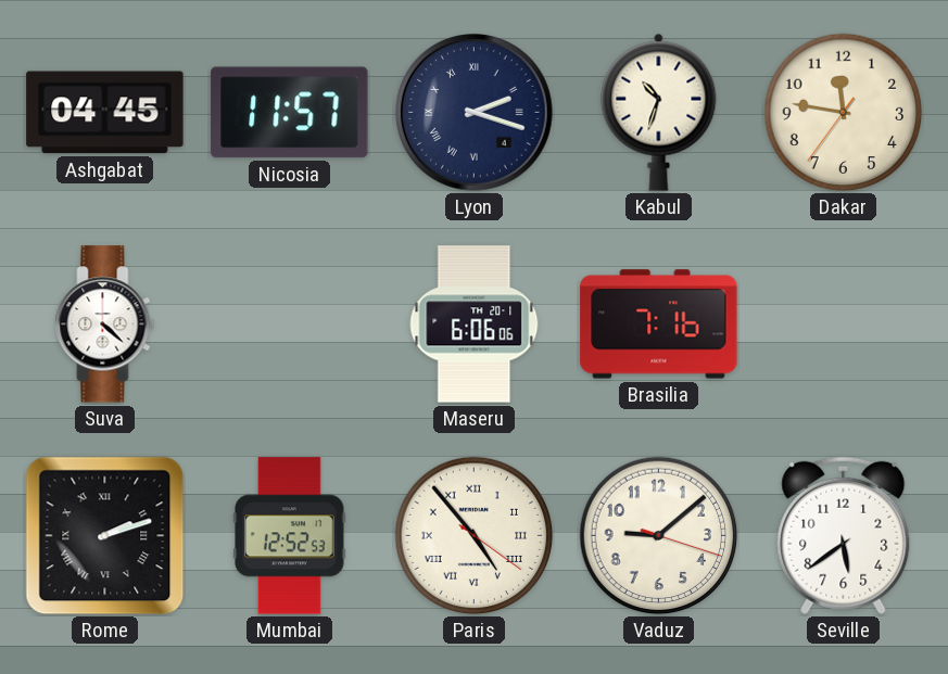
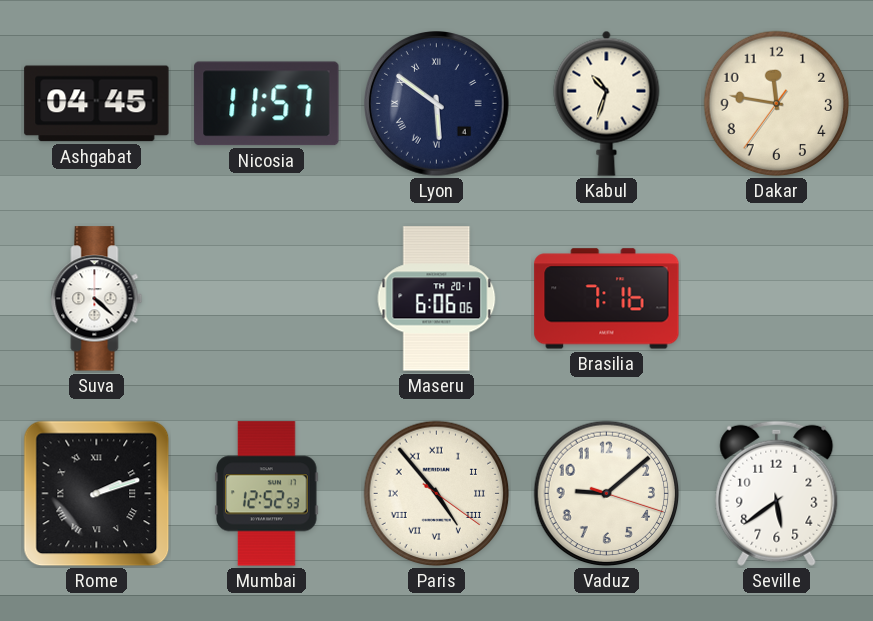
Lyon: 2:18 -> 5:51 (437, 104)
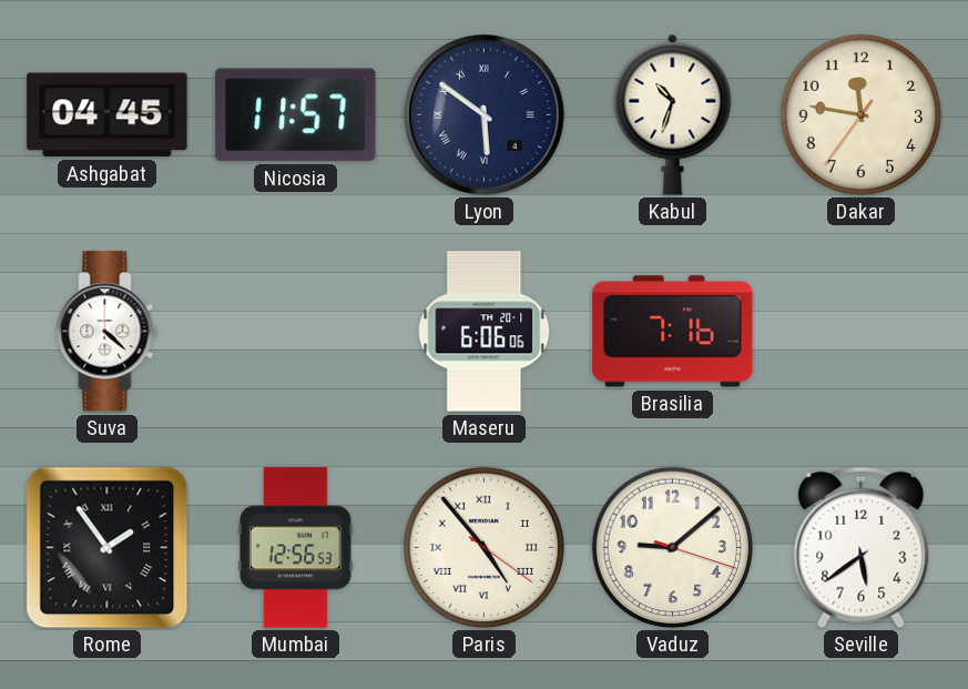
Rome: 2:12 -> 1:54 (108, 548)
Mumbai: 12:52 -> 12:56 (296, 548)
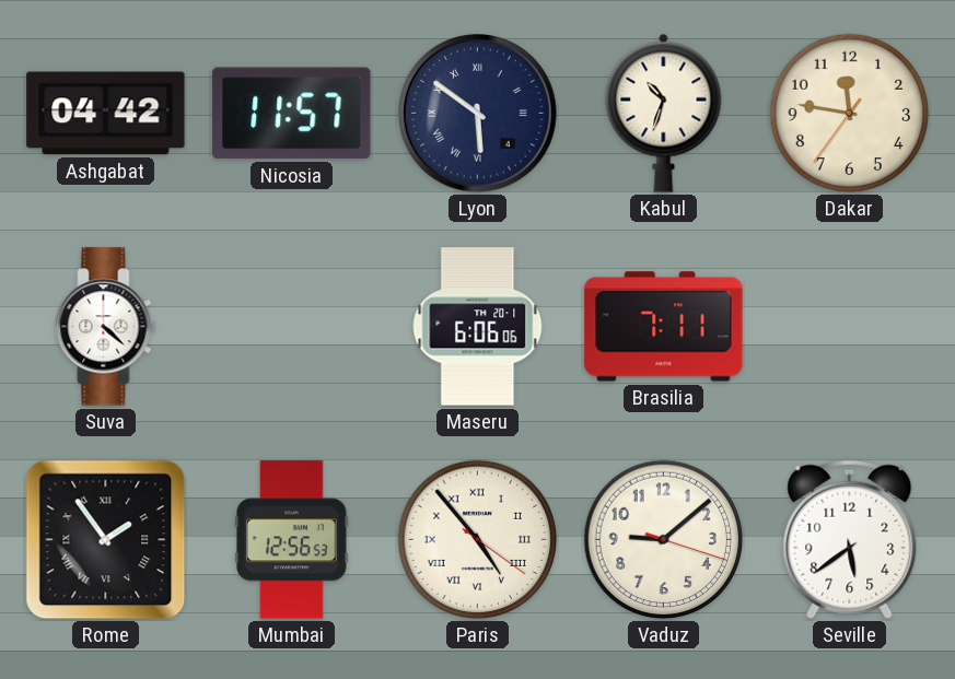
Ashgabat: 04:45 -> 04:42 (106, 114)
Brasilia: 7:16 -> 7:11 (664, 327)
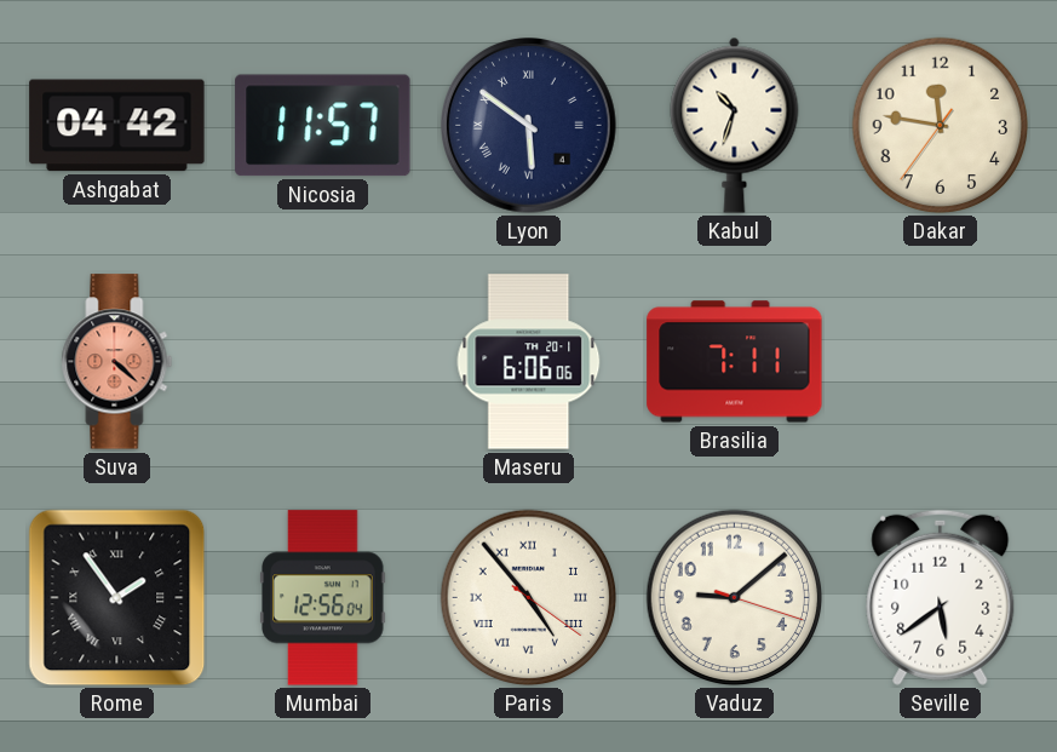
Suva dial: white -> salmon (117, 362)
Mumbai: 12:56:53 -> 12:56:04 (323, 598)
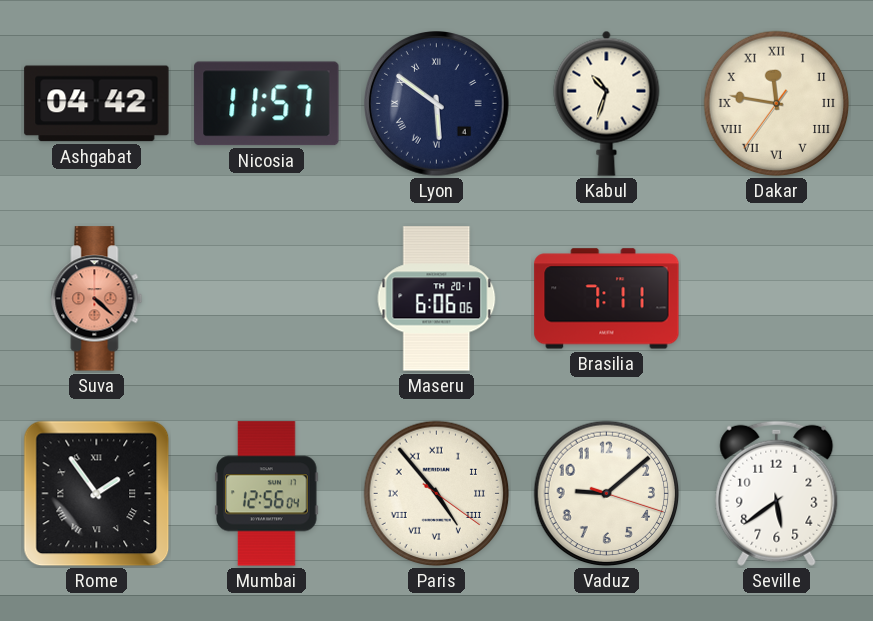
Dakar numerals: Arabic -> Roman (777, 104)
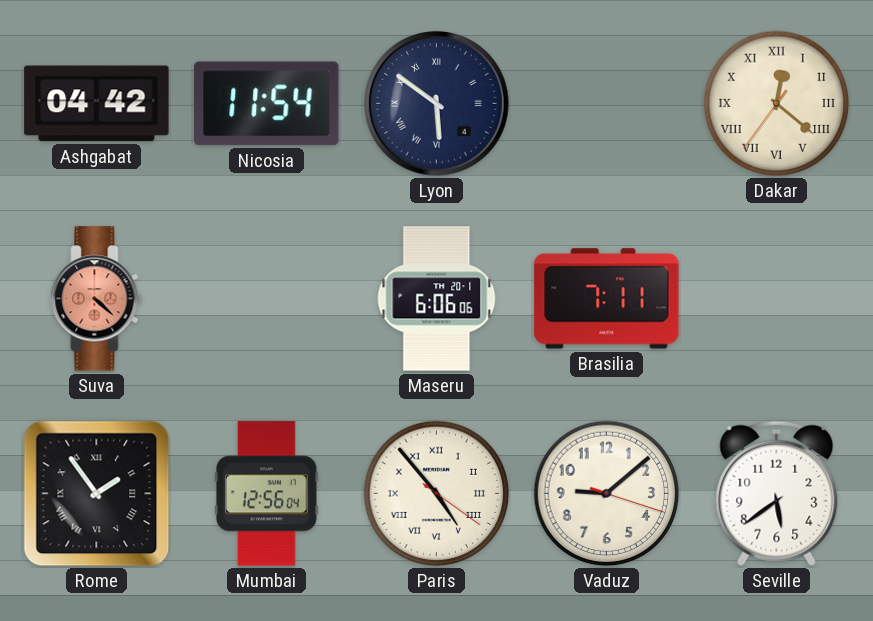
Nicosia: 11:57 -> 11:54 (267, 104)
Kabul: 10:33 -> none (607, 103)
Dakar: 11:46 -> 12:21 (777, 104)
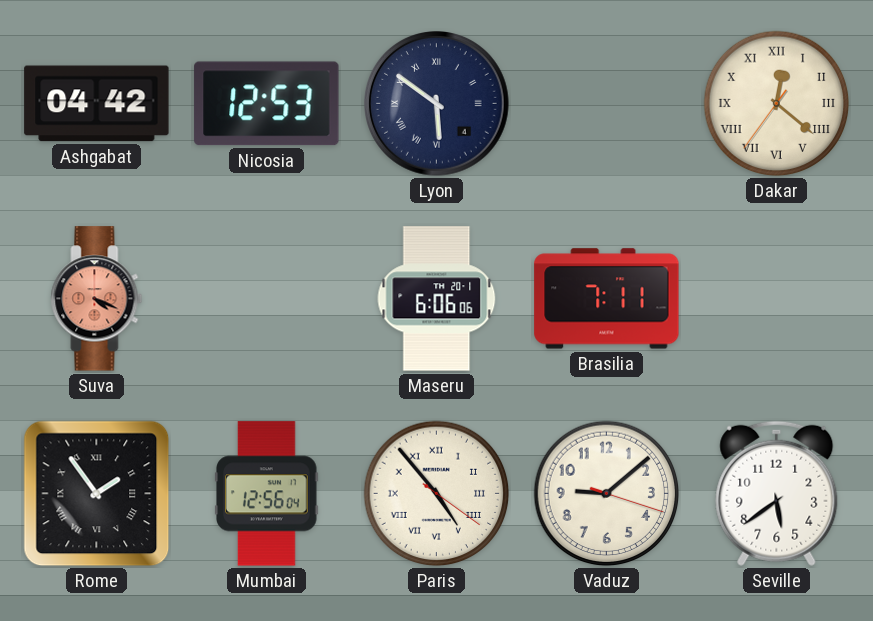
Nicosia: 11:54 -> 12:53 (267, 104)
Suva: 4:22 -> 4:19 (97, 299)
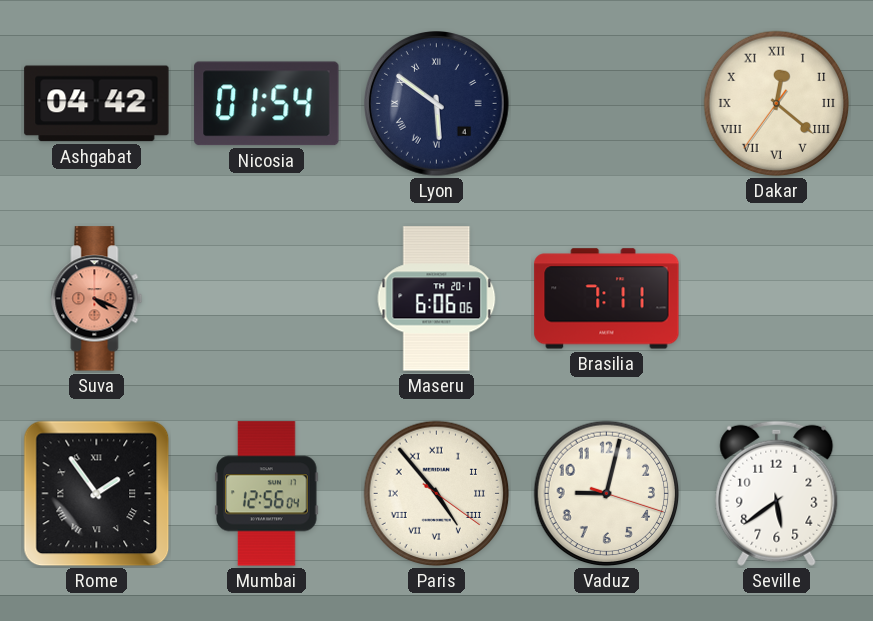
Nicosia: 12:53 -> 01:54 (267, 104)
Vaduz: 9:08 -> 9:02 (607, 494)
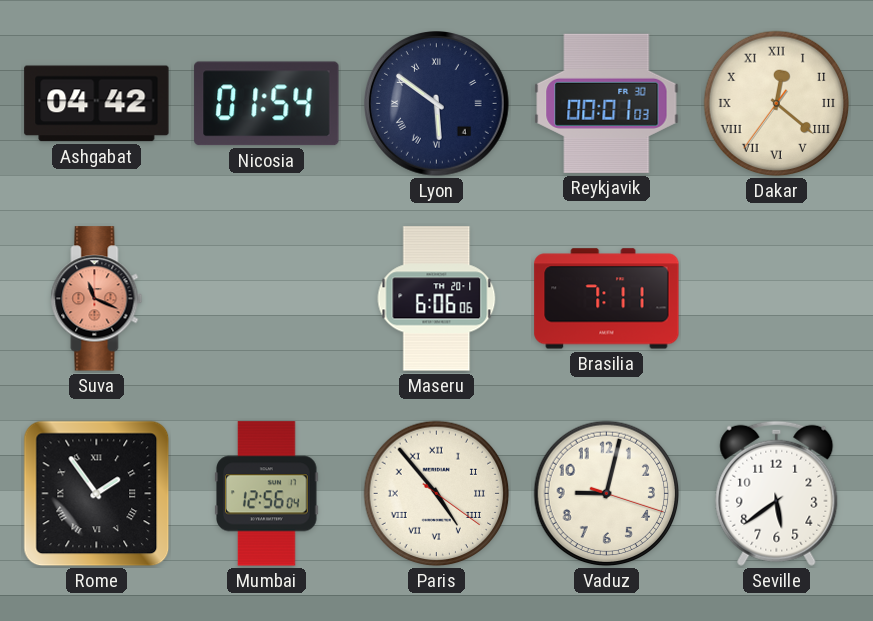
Reykjavik: none -> 00:01 (607, 103)
Suva: 4:19 -> 11:19 (97, 299)
